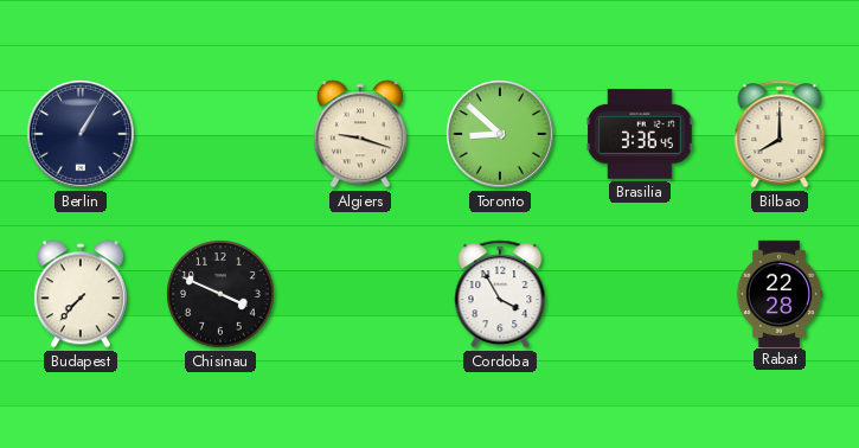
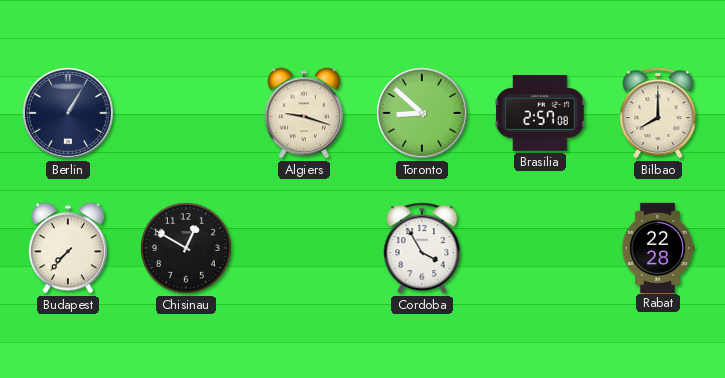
Brasilia: 3:36 -> 2:57 (540, 113)
Chisinau: 3:49 -> 12:50 (186, 248)
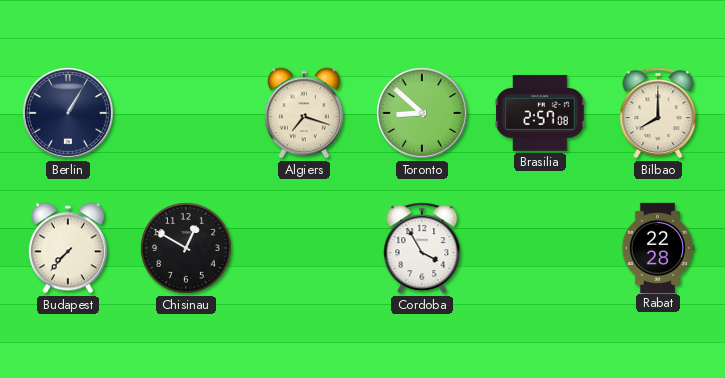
Algiers: 9:18 -> 7:18 (304, 113)
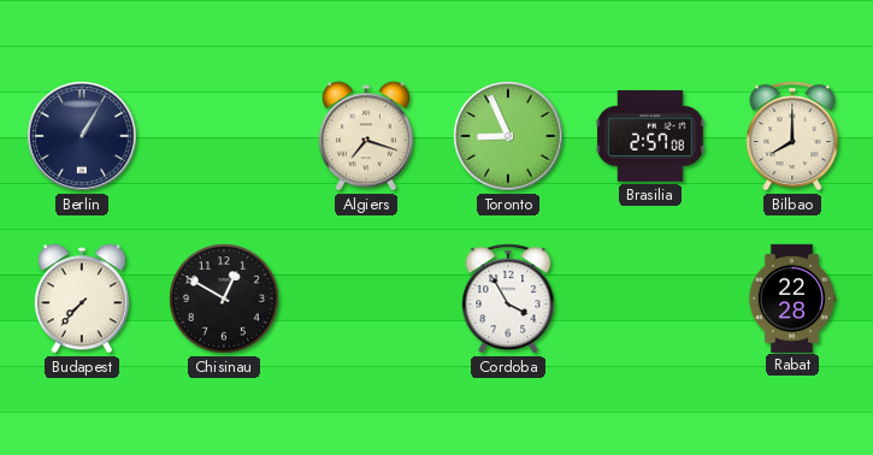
Toronto: 8:52 -> 8:56 (509, 137)
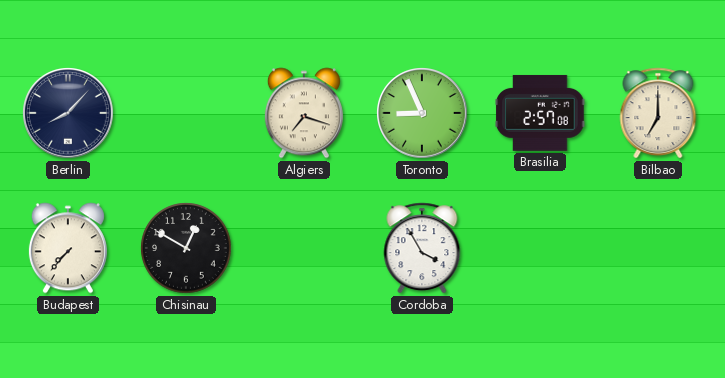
Berlin: 1:05 -> 8:07 (69, 114)
Bilbao: 8:00 -> 7:00 (658, 113)
Rabat: 22:28 -> none (792, 297)
